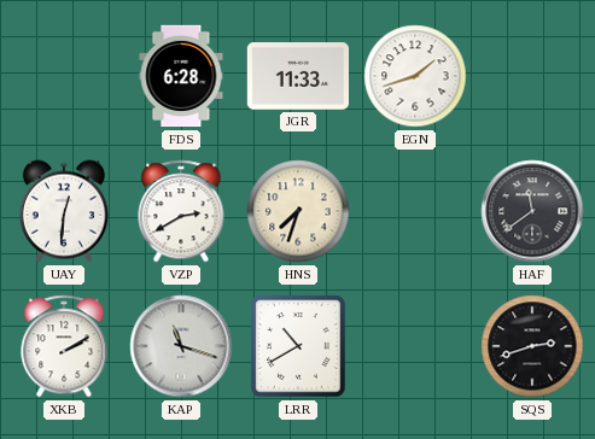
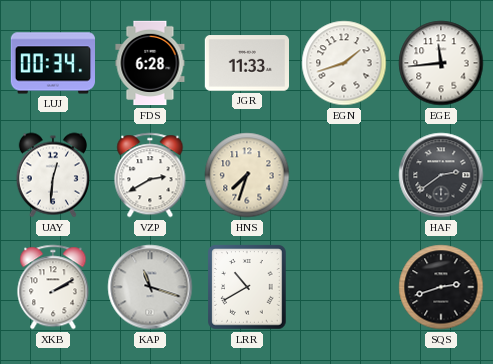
LUJ: none -> 00:34 (52, 63)
EGE: none -> 11:44 (441, 63)
HAF: 11:39 -> 2:39 (441, 175)
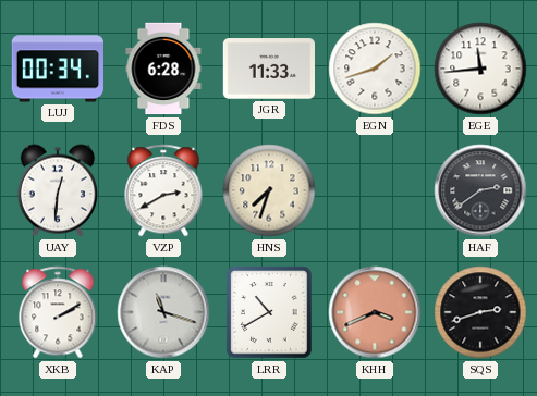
KHH: none -> 3:41 (375, 312)
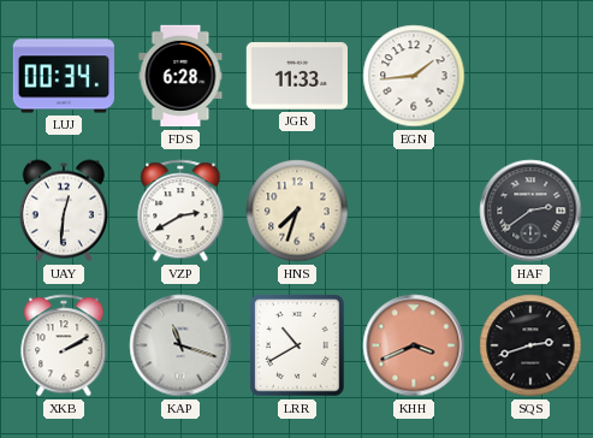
EGN: 1:42 -> 1:44 (414, 76)
EGE: 11:44 -> none (480, 69)
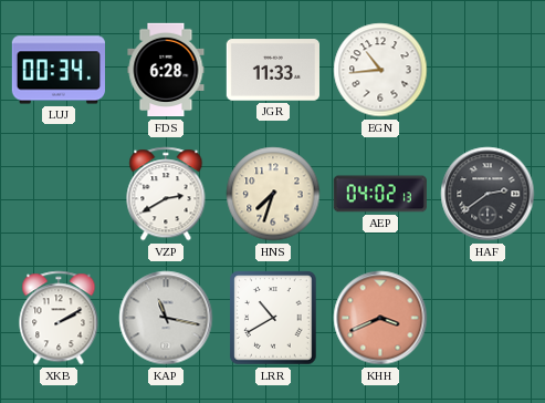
EGN: 1:44 -> 10:44 (380, 70)
UAY: 12:31 -> none (64, 211)
AEP: none -> 04:02 (379, 194)
KAP: 11:18 -> 11:17 (166, 318)
SQS: 2:42 -> none (530, 345)
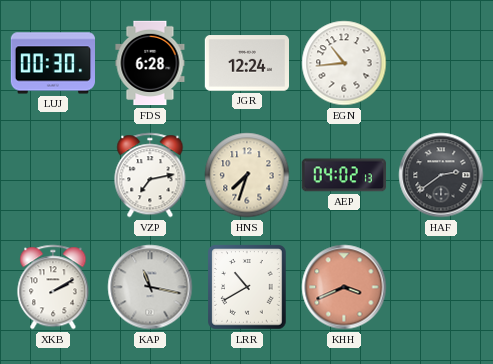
LUJ: 00:34 -> 00:30 (52, 63)
JGR: 11:33 -> 12:24 (246, 63)
VZP: 2:40 -> 7:13 (150, 175)
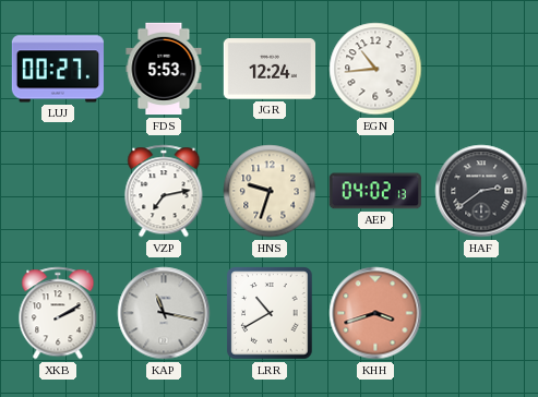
LUJ: 00:30 -> 00:27 (57, 69)
FDS: 6:28 -> 5:53 (164, 69)
HNS: 7:33 -> 9:33 (270, 191)
KHH: 3:41 -> 3:42 (375, 313)
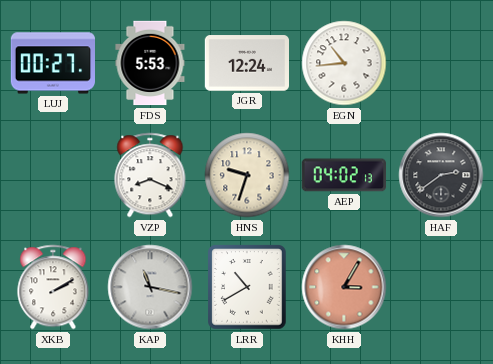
VZP: 7:13 -> 8:19 (150, 175)
KHH: 3:42 -> 3:05 (344, 287)
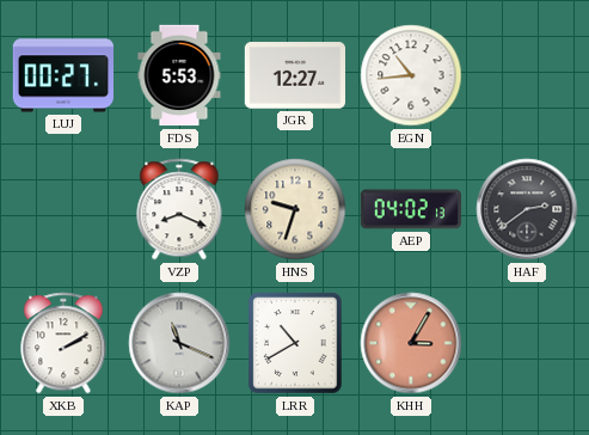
JGR: 12:24 -> 12:27 (294, 75)
KAP: 11:17 -> 11:19 (179, 343)
